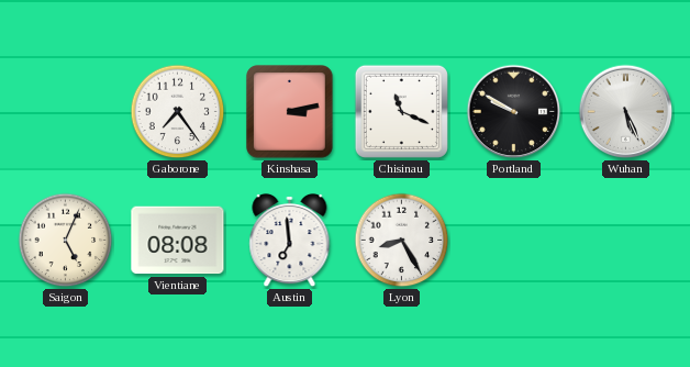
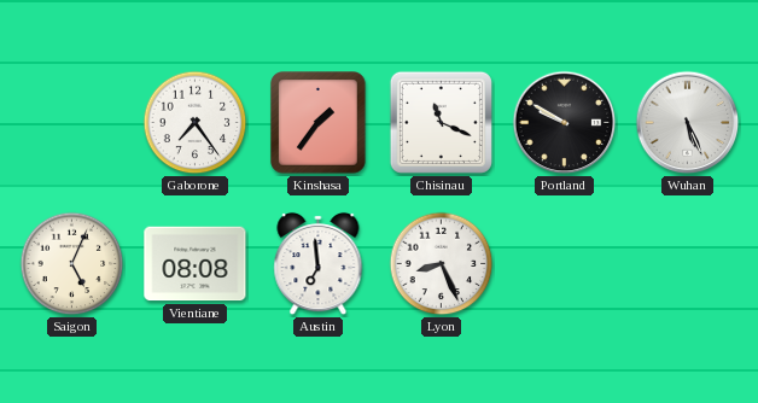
Kinshasa: 3:13 -> 1:36 (319, 123)
Lyon: 8:25 -> 8:26 (442, 264)
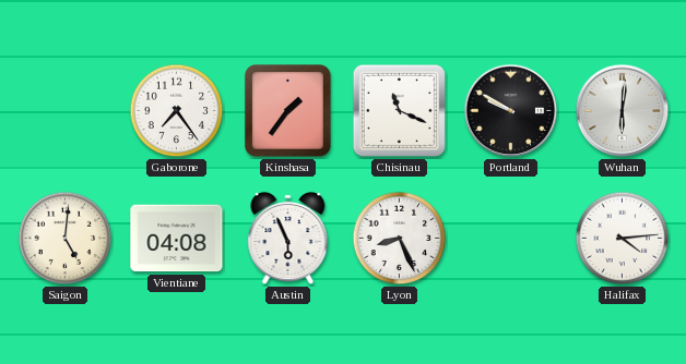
Wuhan: 5:26 -> 6:01 (623, 111)
Saigon: 5:04 -> 5:01 (66, 239)
Vientiane: 08:08 -> 04:08 (177, 239)
Austin: 6:59 -> 5:56 (288, 239)
Halifax: none -> 4:14 (623, 239)
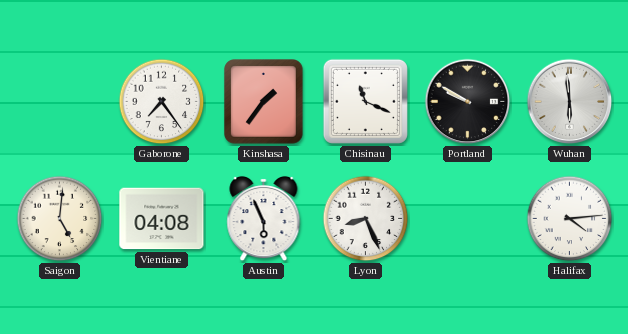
Wuhan: 6:01 -> 5:59 (570, 102)
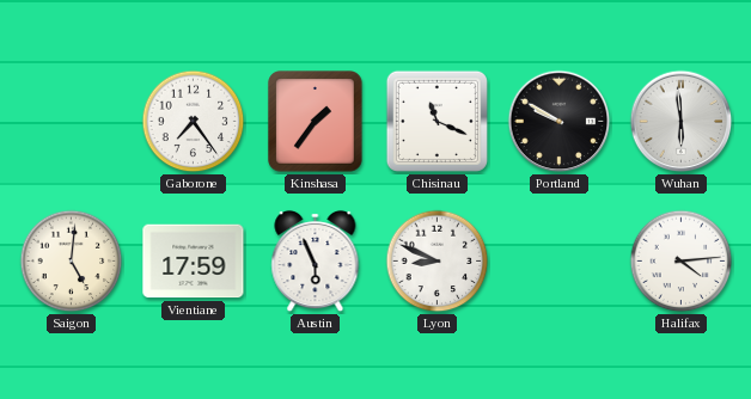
Vientiane: 04:08 -> 17:59 (194, 262)
Lyon: 8:26 -> 8:49 (438, 262)
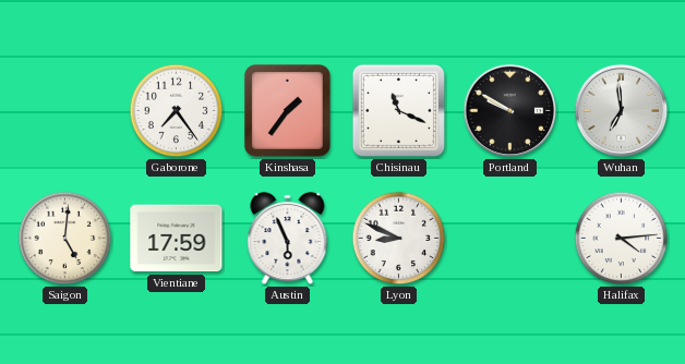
Wuhan: 5:59 -> 6:59 (622, 111)
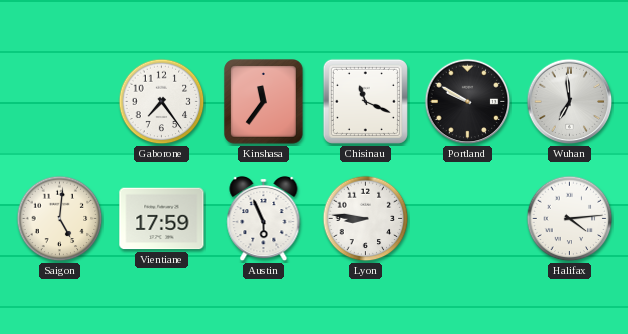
Kinshasa: 1:36 -> 11:36 (264, 102)
Lyon: 8:49 -> 8:46 (366, 219)
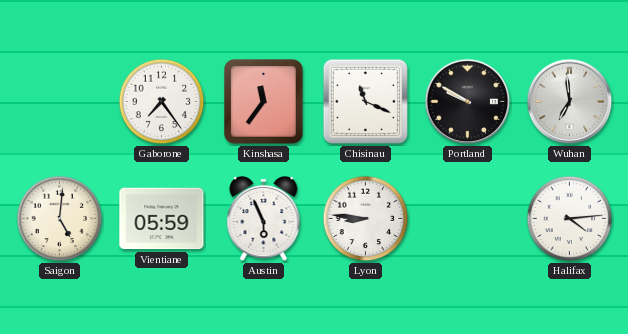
Vientiane: 17:59 -> 05:59 (162, 219)
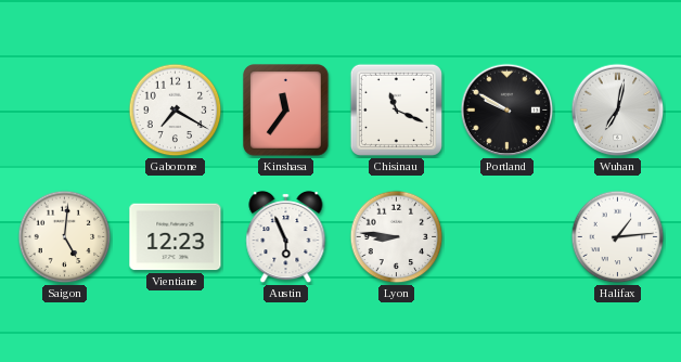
Gaborone: 7:24 -> 7:20 (176, 111)
Wuhan: 6:59 -> 7:02 (618, 111)
Vientiane: 05:59 -> 12:23 (176, 237)
Halifax: 4:14 -> 1:14 (618, 237)
